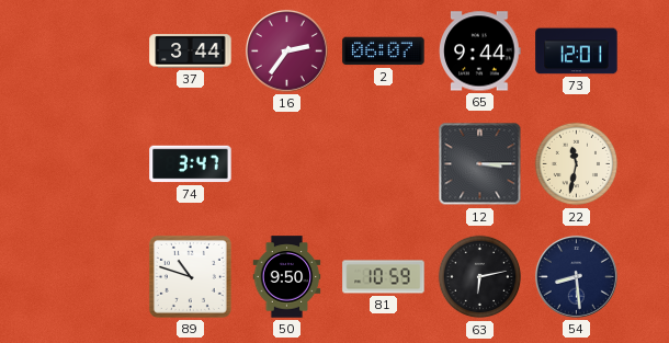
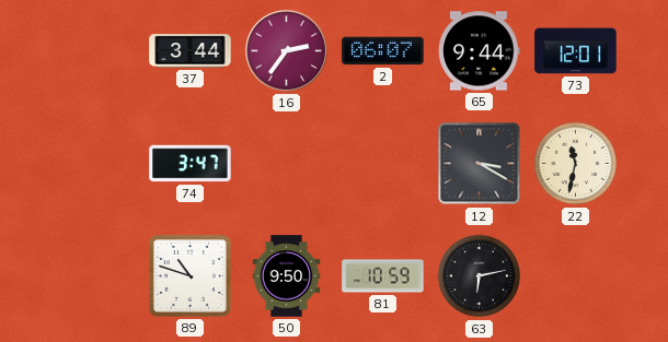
12: 3:15 -> 3:20 (480, 164)
54: 8:29 -> none (576, 276)
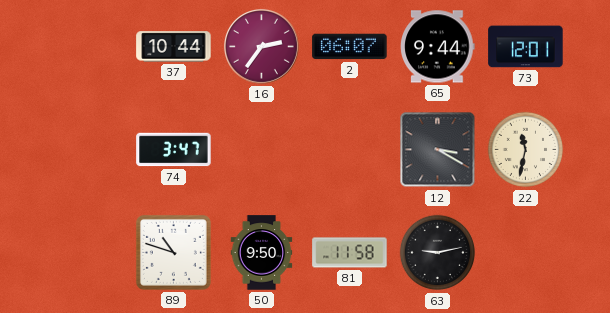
37: 3:44 -> 10:44 (174, 47)
81: 10:59 -> 11:58 (350, 253)
63: 6:13 -> 9:13 (438, 253)
